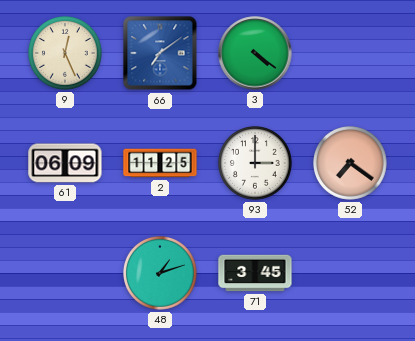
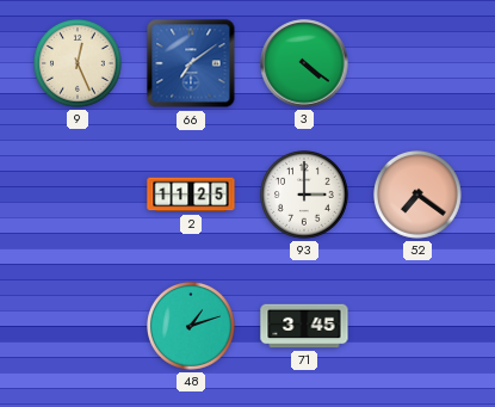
61: 06:09 -> none (65, 163)
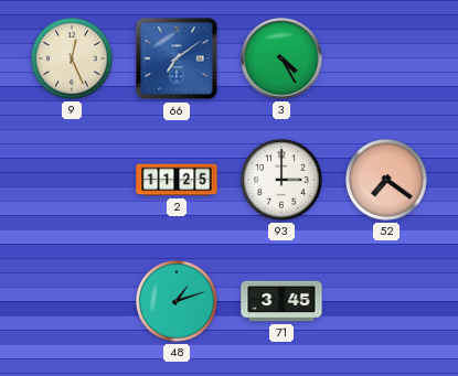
3: 4:21 -> 4:25 (281, 58)
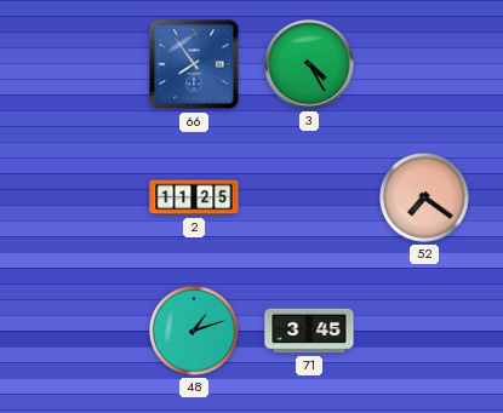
9: 12:26 -> none (73, 60)
66: 7:09 -> 7:54 (194, 64)
93: 3:00 -> none (283, 181)
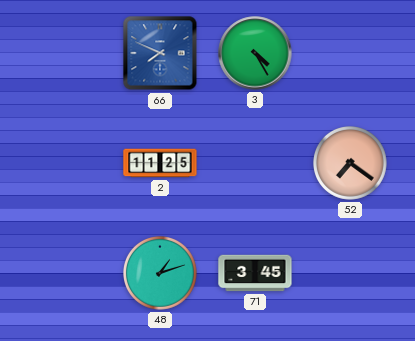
66: 7:54 -> 7:49 (160, 53)
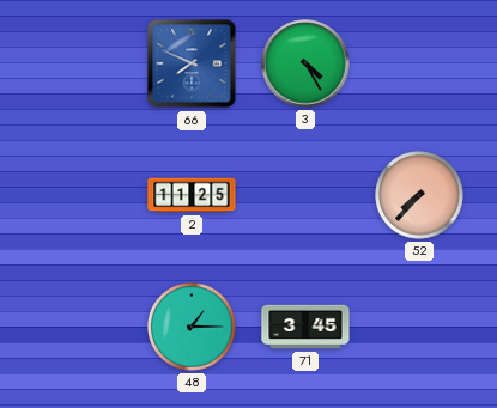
52: 7:21 -> 7:37 (420, 196)
48: 1:12 -> 1:15 (193, 328)
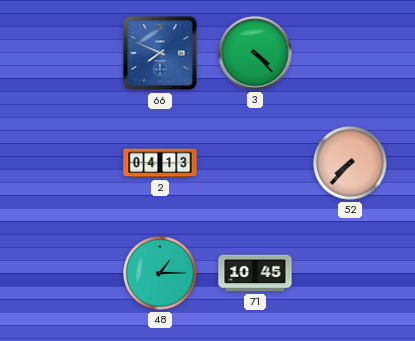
3: 4:25 -> 4:23 (255, 53)
2: 11:25 -> 04:13 (160, 163)
71: 3:45 -> 10:45 (255, 273)
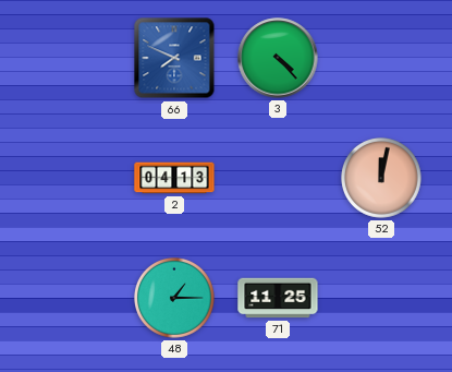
52: 7:37 -> 12:02 (382, 179)
71: 10:45 -> 11:25 (278, 298)
